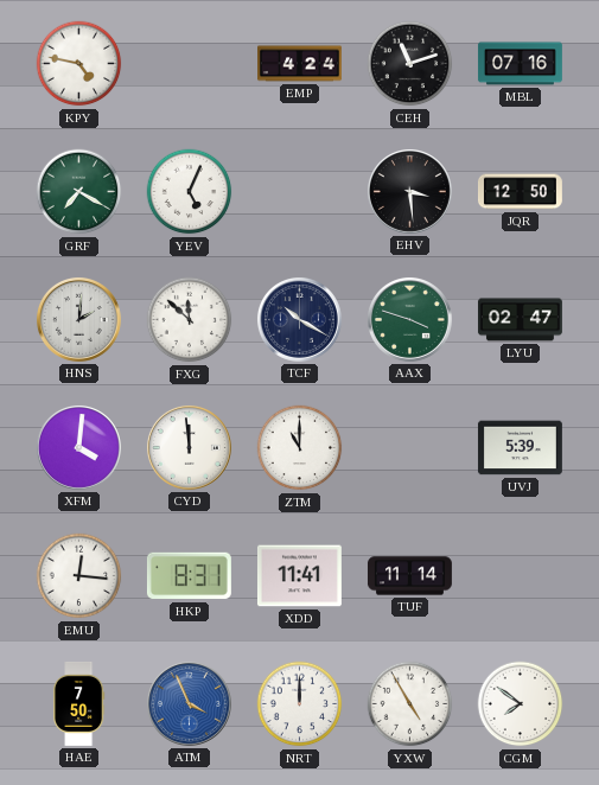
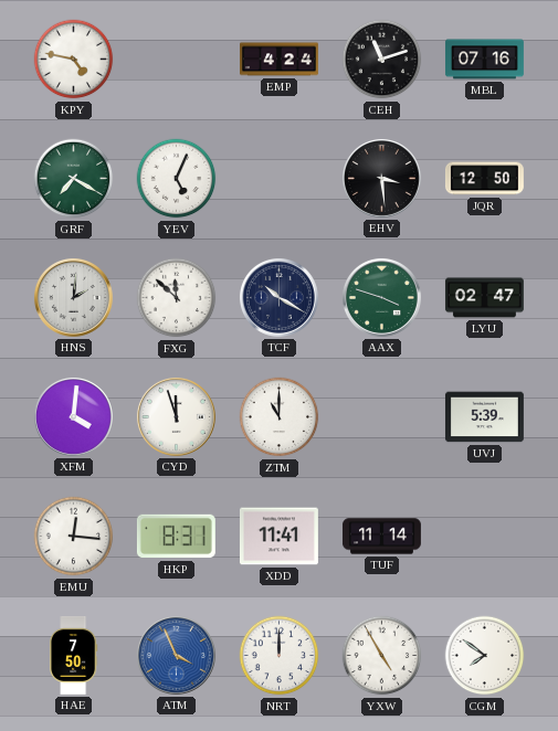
CYD: 11:59 -> 11:57 (176, 416)
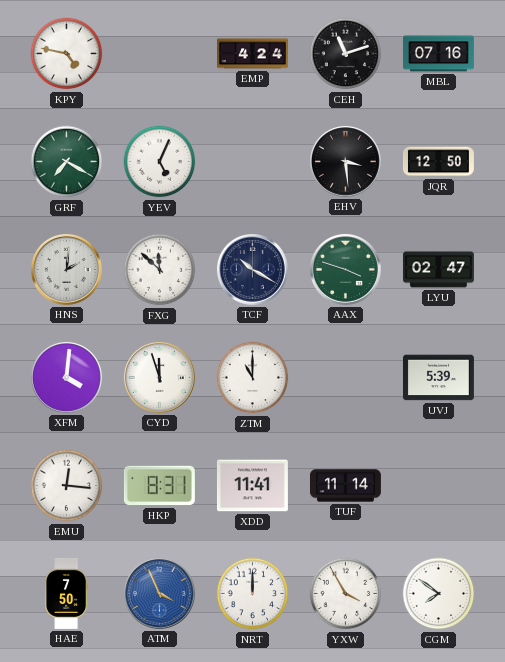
YXW: 4:55 -> 3:55 (346, 594)
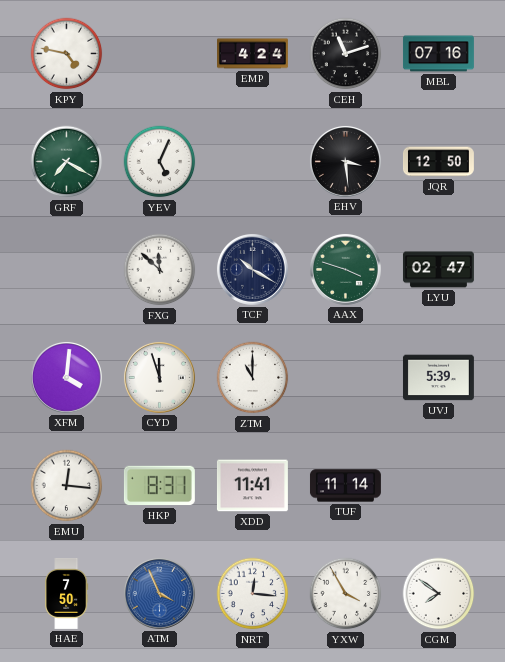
HNS: 2:01 -> none (66, 269)
NRT: 12:00 -> 12:16 (253, 594)
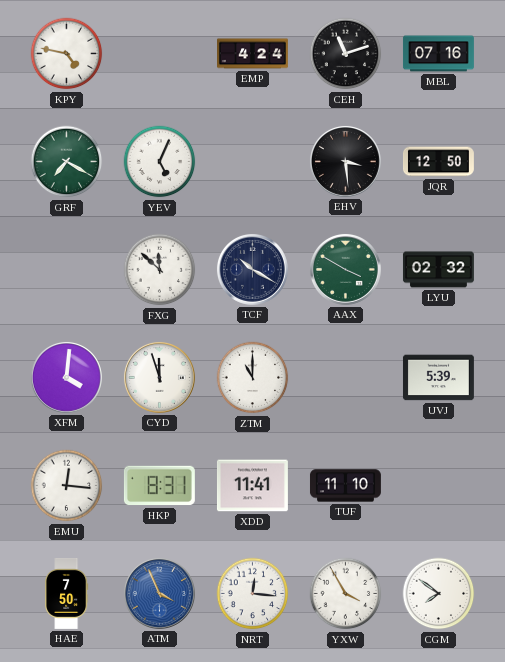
AAX: 3:48 -> 3:50 (345, 269)
LYU: 02:47 -> 02:32 (438, 270)
TUF: 11:14 -> 11:10 (345, 486)
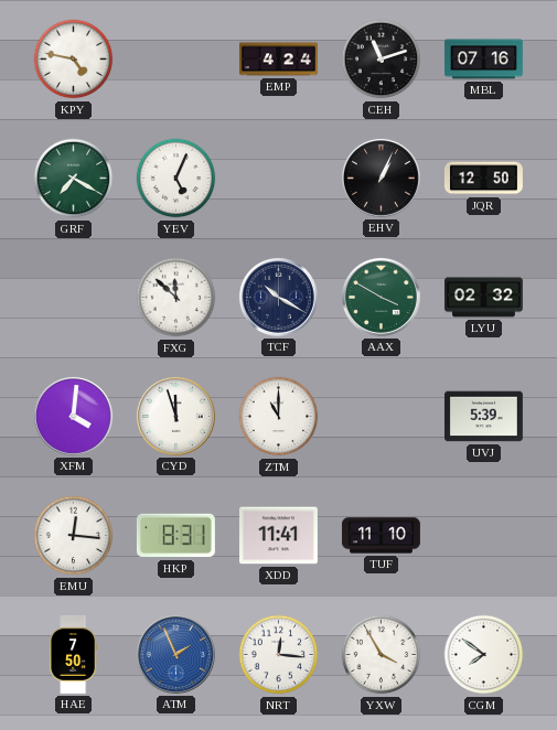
EHV: 3:29 -> 1:04 (381, 178)
ATM: 3:56 -> 1:56 (175, 654)
